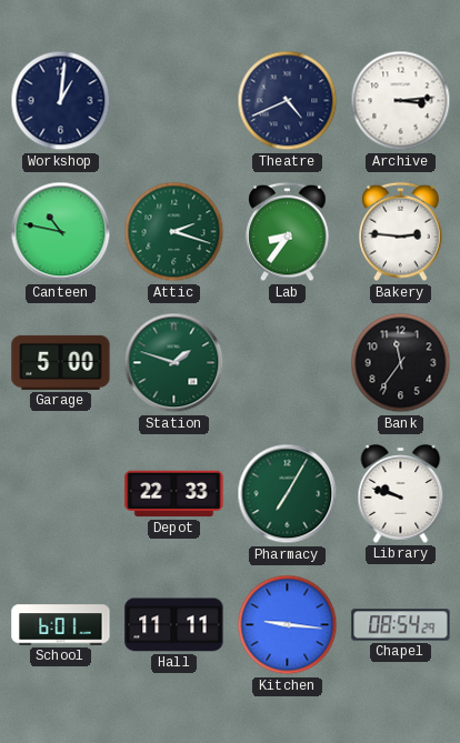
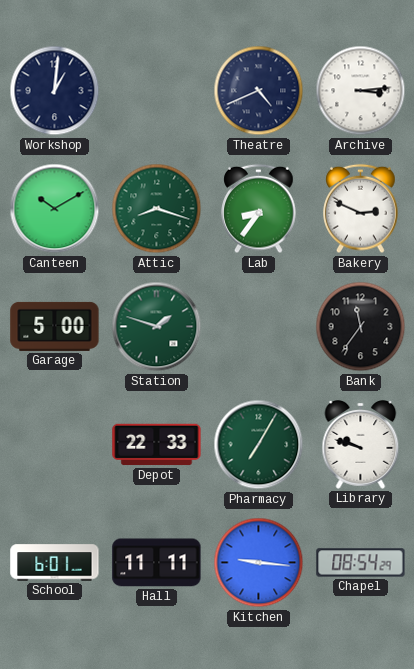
Canteen: 10:47 -> 10:10 (55, 209)
Attic: 2:18 -> 8:18 (157, 209)
Bakery: 2:46 -> 2:49 (361, 209)
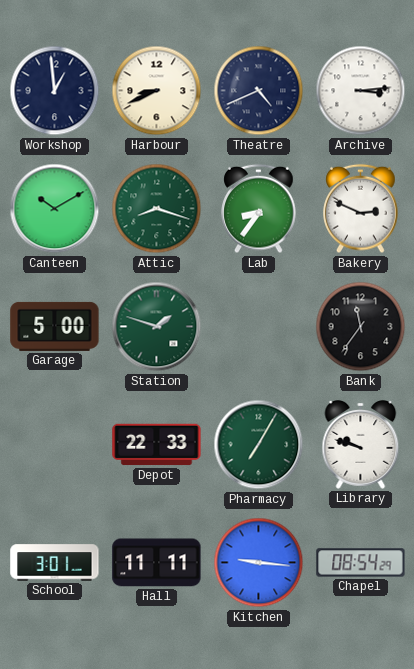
Workshop: 1:01 -> 12:59 (55, 91)
Harbour: none -> 8:41 (157, 91)
School: 6:01 -> 3:01 (55, 563)
